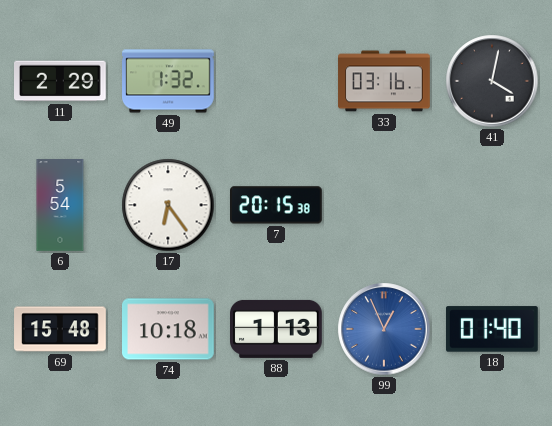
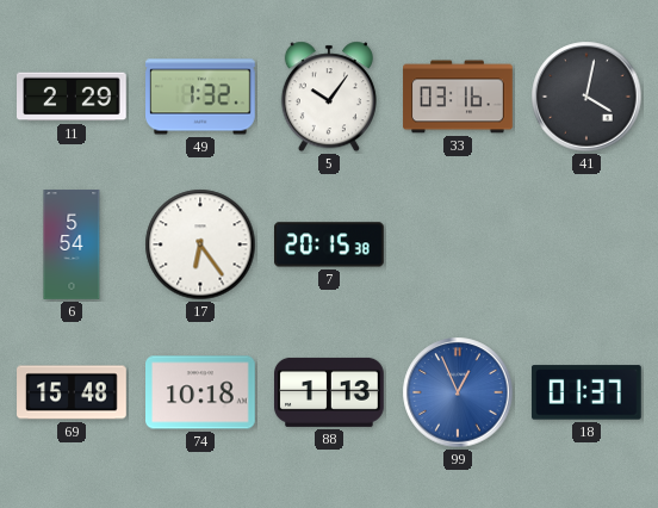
5: none -> 10:06 (329, 97)
18: 01:40 -> 01:37 (586, 392)
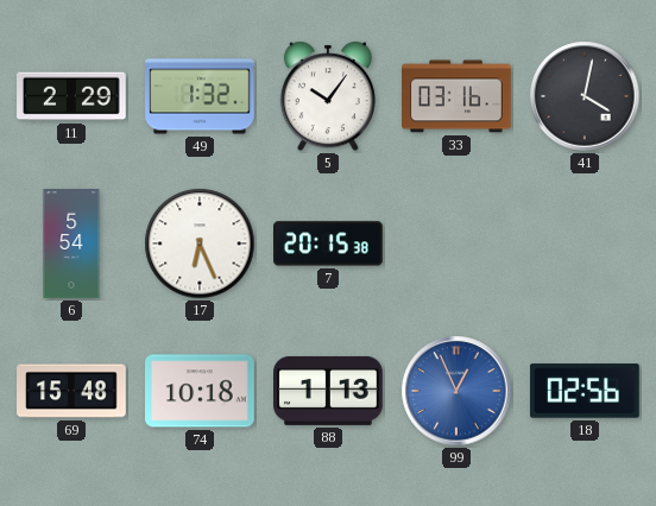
17: 6:24 -> 6:26 (200, 243)
18: 01:37 -> 02:56 (585, 391)
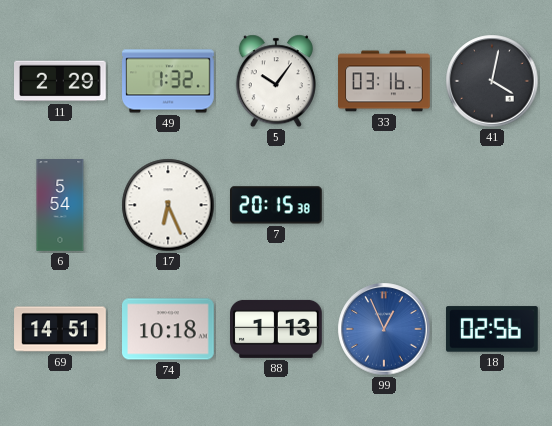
69: 15:48 -> 14:51 (60, 329)
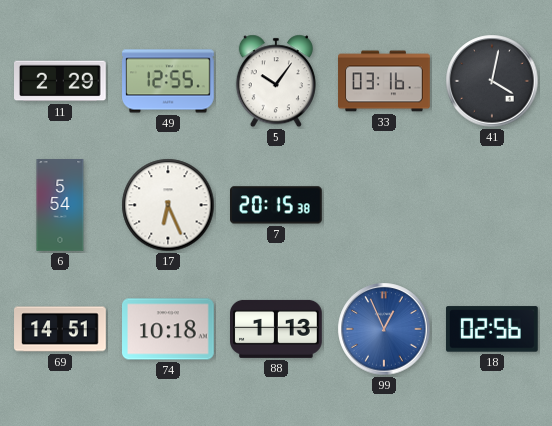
49: 1:32 -> 12:55 (169, 81)
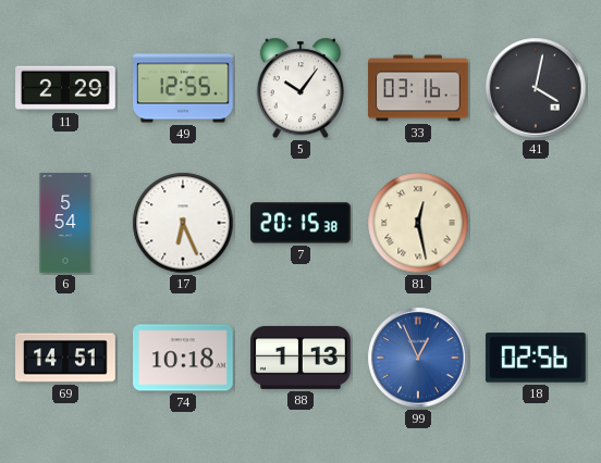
81: none -> 12:28 (418, 223)
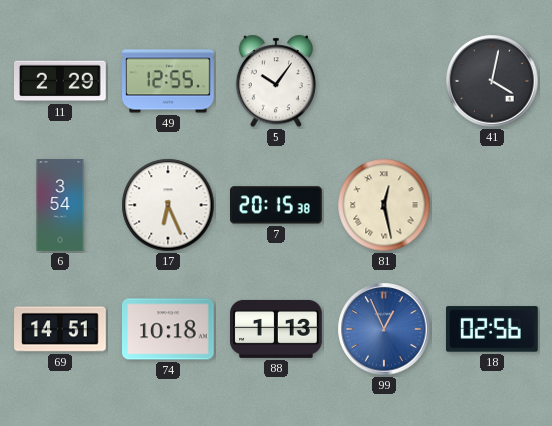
33: 03:16 -> none (418, 88)
6: 5:54 -> 3:54 (60, 205)
